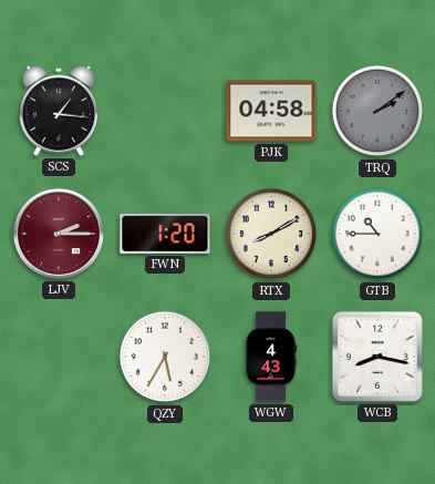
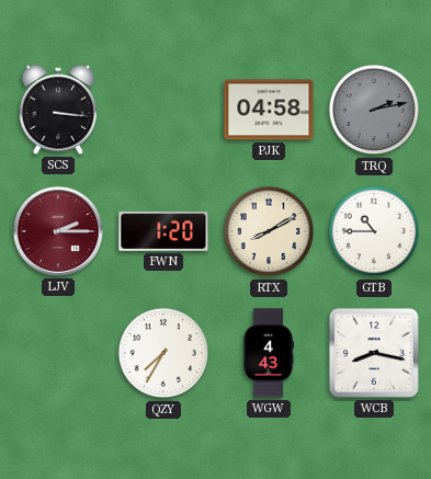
SCS: 1:16 -> 3:16 (57, 110)
TRQ: 2:09 -> 2:13 (374, 110)
QZY: 5:35 -> 7:35 (163, 353)
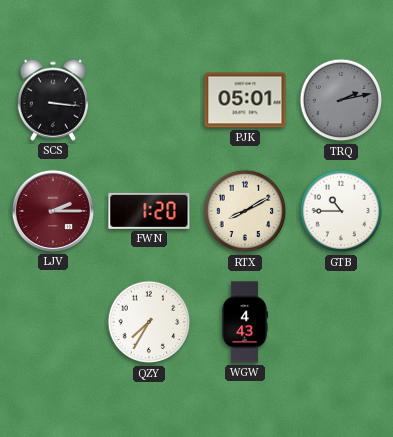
PJK: 04:58 -> 05:01 (245, 100)
WCB: 8:17 -> none (374, 353)
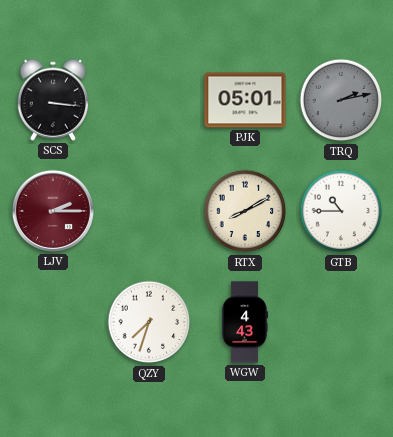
FWN: 1:20 -> none (149, 211)
QZY: 7:35 -> 7:33 (149, 322)
